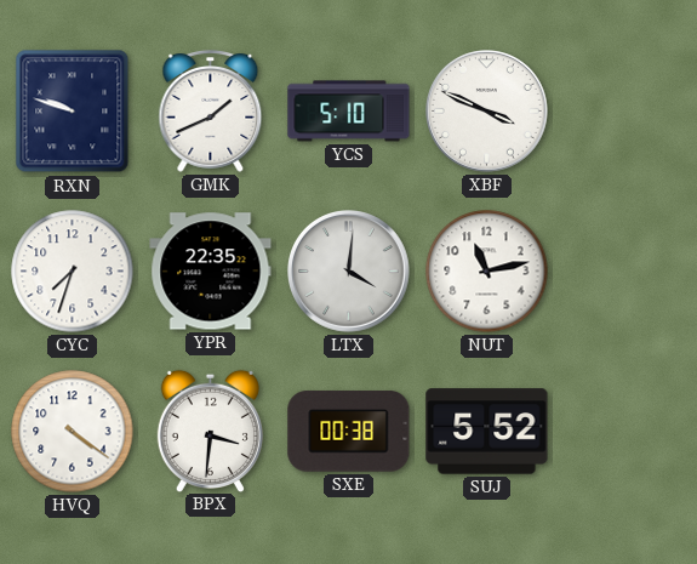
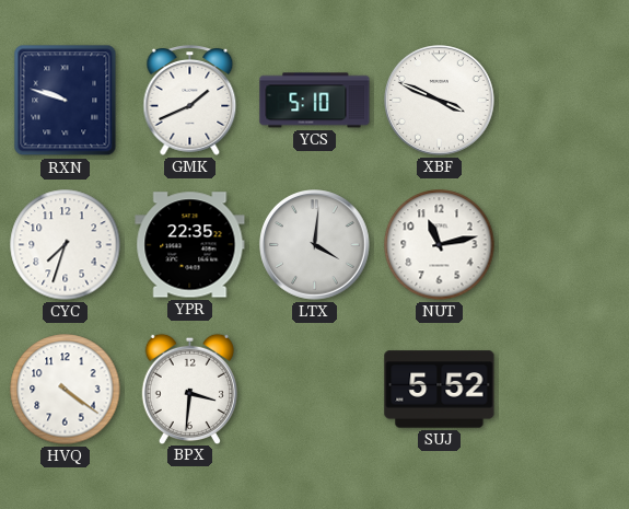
SXE: 00:38 -> none (349, 432)
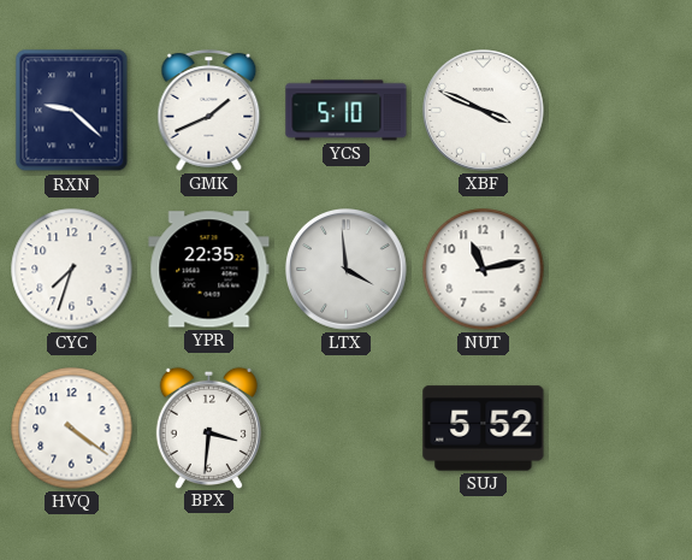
RXN: 9:48 -> 9:22 (72, 111)
LTX: 4:01 -> 3:59 (347, 270)
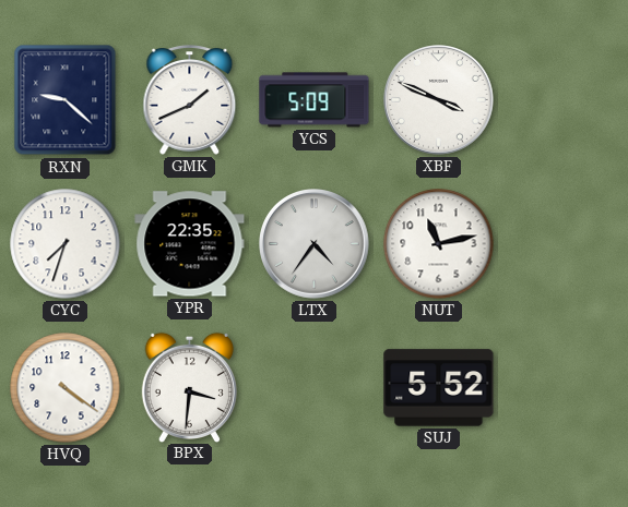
YCS: 5:10 -> 5:09 (315, 100)
LTX: 3:59 -> 4:36 (315, 244)
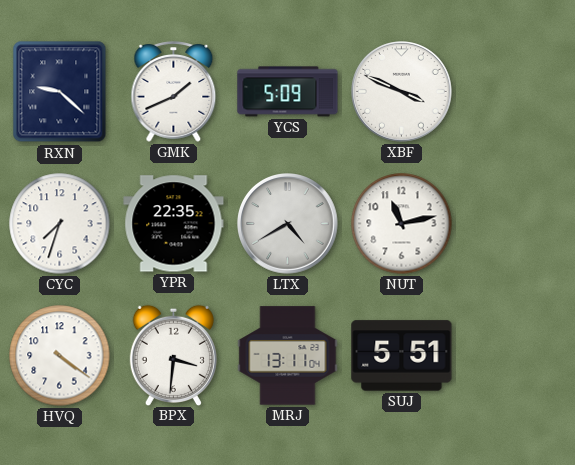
LTX: 4:36 -> 4:40 (288, 224)
MRJ: none -> 13:11 (288, 356)
SUJ: 5:52 -> 5:51 (402, 356)
